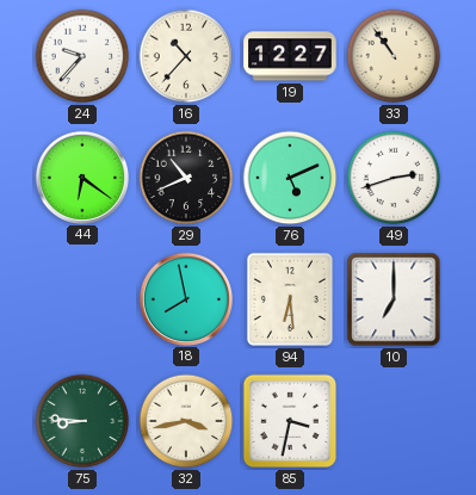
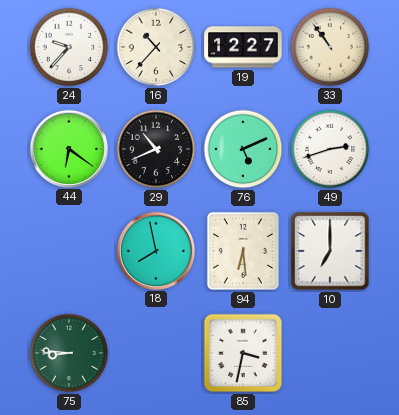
32: 3:43 -> none (186, 421)
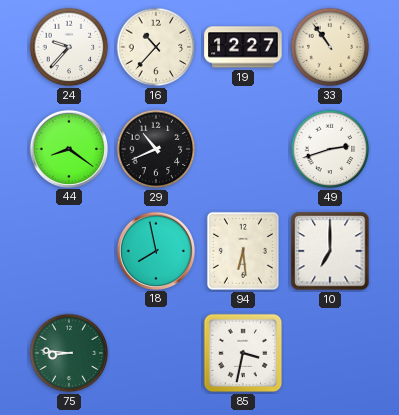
44: 6:21 -> 8:21 (68, 148)
76: 5:11 -> none (243, 149)
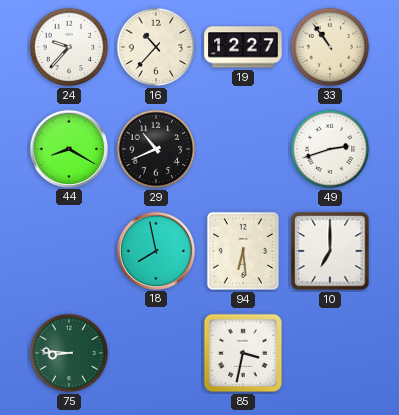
44: 8:21 -> 8:20 (68, 148)
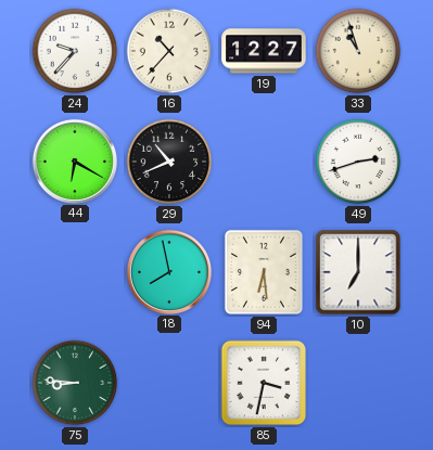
33: 10:54 -> 10:57 (358, 51)
44: 8:20 -> 6:20 (74, 160)
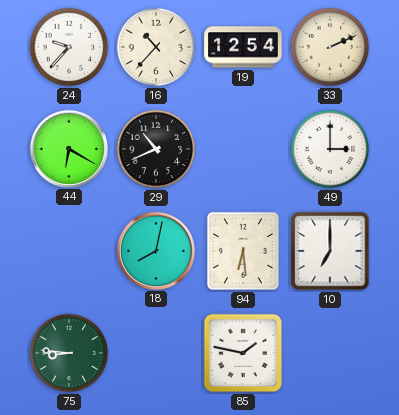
19: 12:27 -> 12:54 (243, 47)
33: 10:57 -> 2:11 (330, 47)
49: 2:42 -> 3:00 (330, 149)
18: 7:58 -> 8:02 (155, 250)
85: 3:32 -> 1:47 (243, 353)
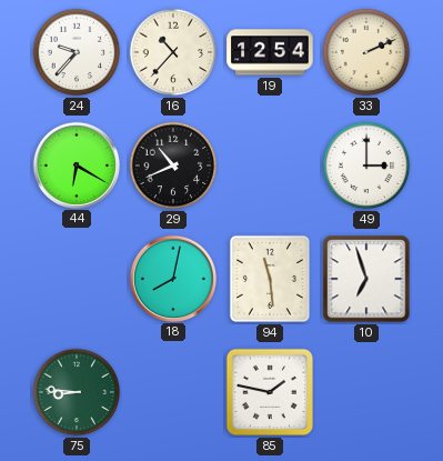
94: 6:29 -> 11:29 (270, 279)
10: 7:00 -> 6:57 (366, 279)
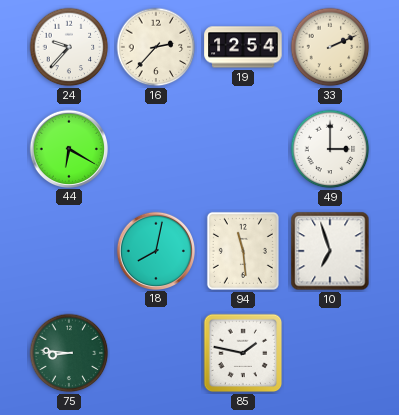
16: 10:37 -> 2:37 (156, 47)
29: 10:41 -> none (173, 166)
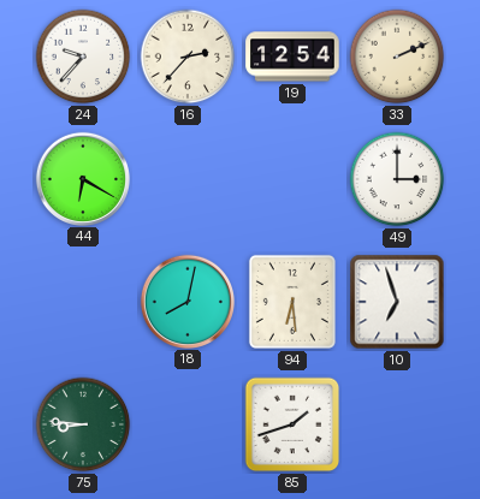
94: 11:29 -> 6:29 (292, 302)
85: 1:47 -> 1:42 (292, 424)
